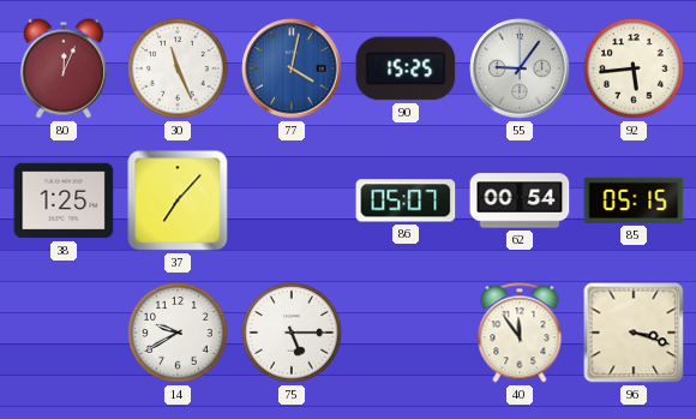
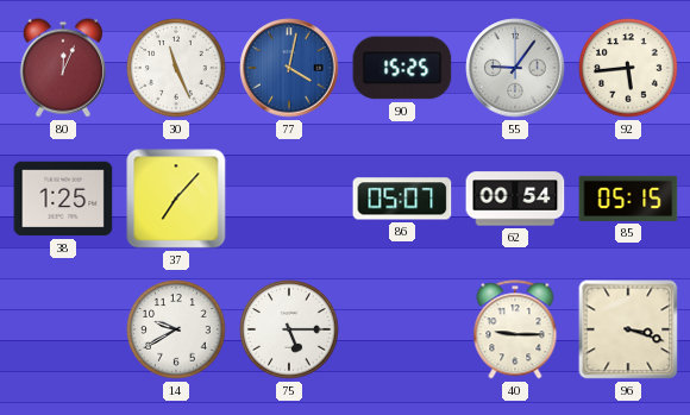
40: 11:54 -> 9:15 (515, 329)
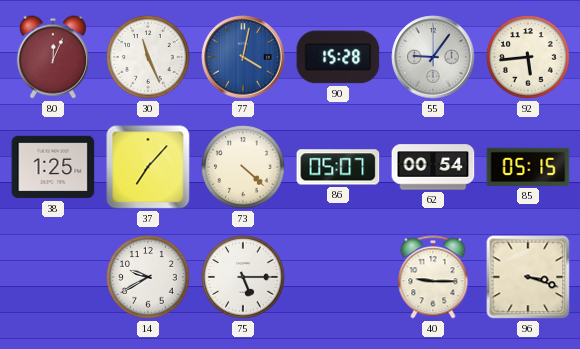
90: 15:25 -> 15:28 (338, 57)
73: none -> 4:22 (243, 167)
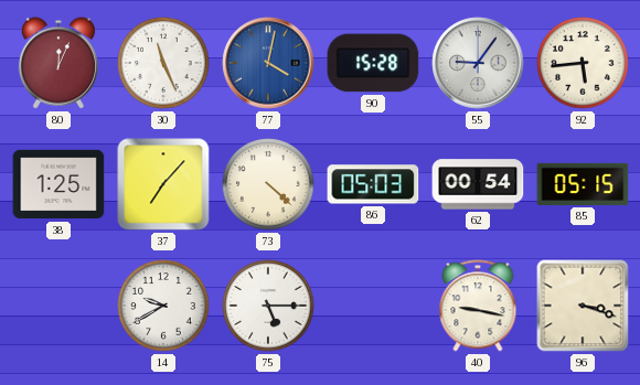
86: 05:07 -> 05:03 (373, 184)
40: 9:15 -> 9:17 (478, 306)
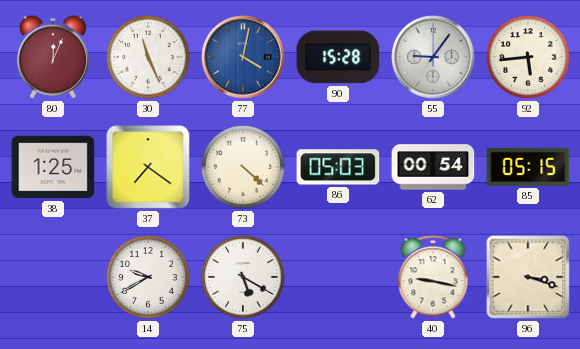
37: 7:07 -> 7:21 (148, 167)
75: 5:15 -> 5:20 (243, 277)
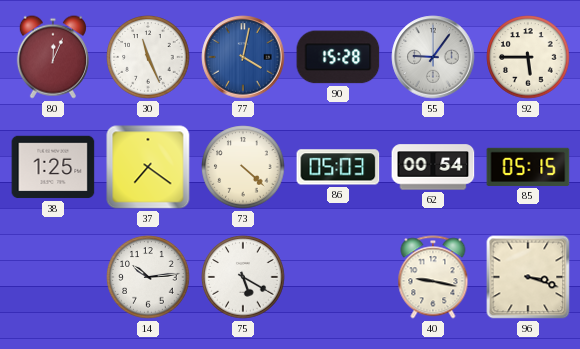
92: 5:44 -> 5:45 (528, 57)
14: 9:40 -> 10:14 (148, 277)
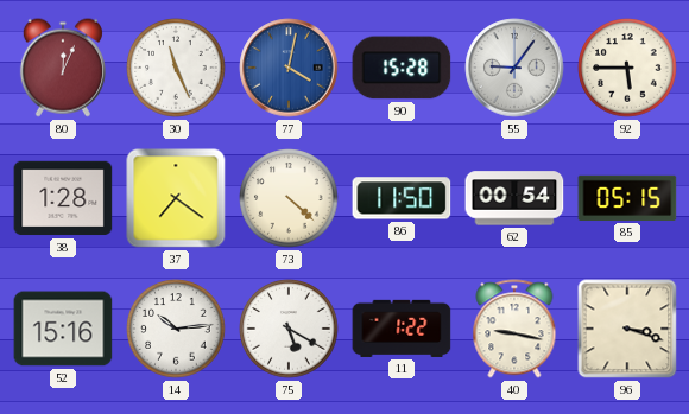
38: 1:25 -> 1:28 (63, 198)
86: 05:03 -> 11:50 (402, 198)
52: none -> 15:16 (63, 329)
11: none -> 1:22 (402, 329)
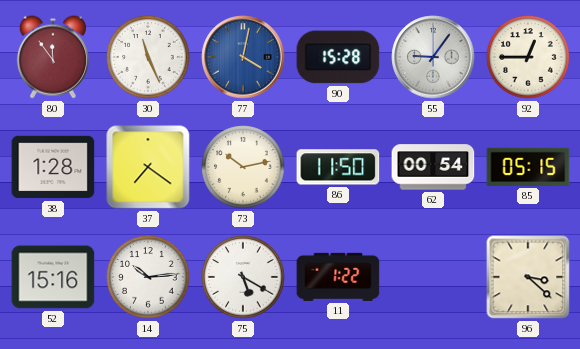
80: 12:04 -> 11:54 (53, 57)
92: 5:45 -> 12:45 (528, 57)
73: 4:22 -> 10:13 (243, 167)
40: 9:17 -> none (514, 329)
96: 3:18 -> 3:22 (528, 277)
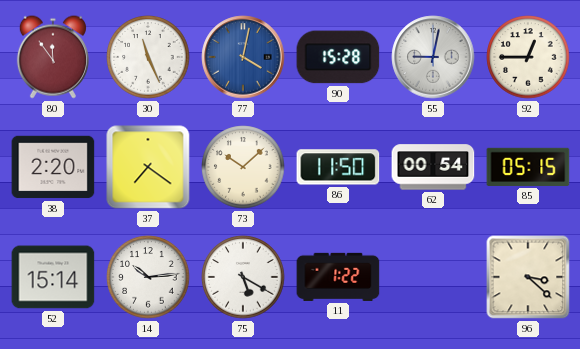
55: 9:06 -> 9:02 (433, 57)
38: 1:28 -> 2:20 (53, 167)
73: 10:13 -> 10:08 (243, 167)
52: 15:16 -> 15:14 (53, 277)
